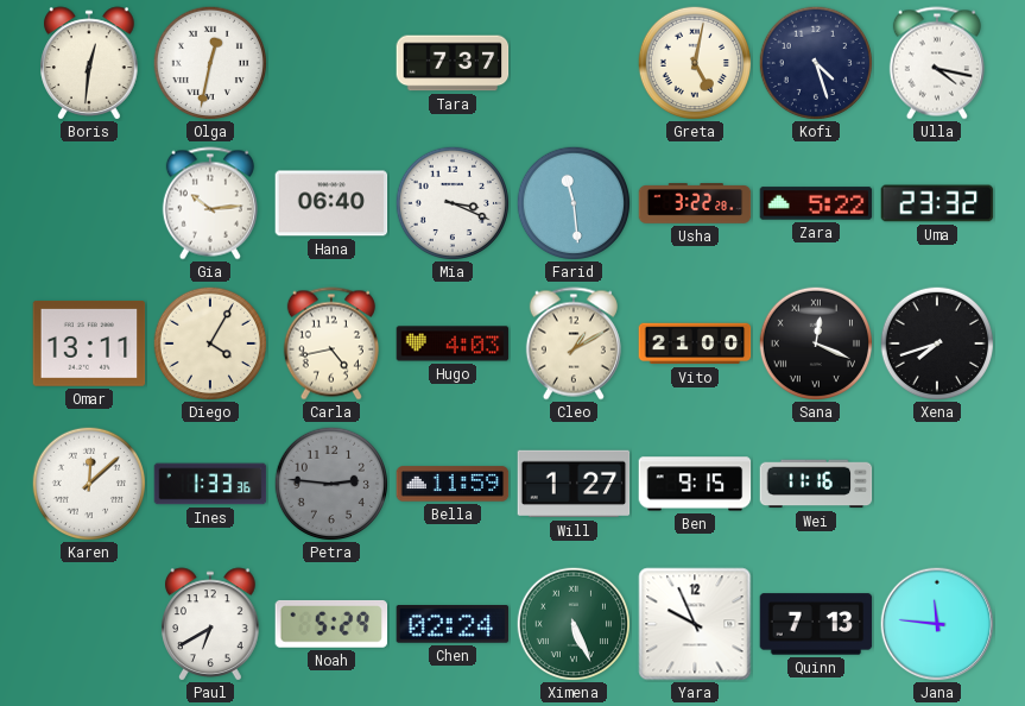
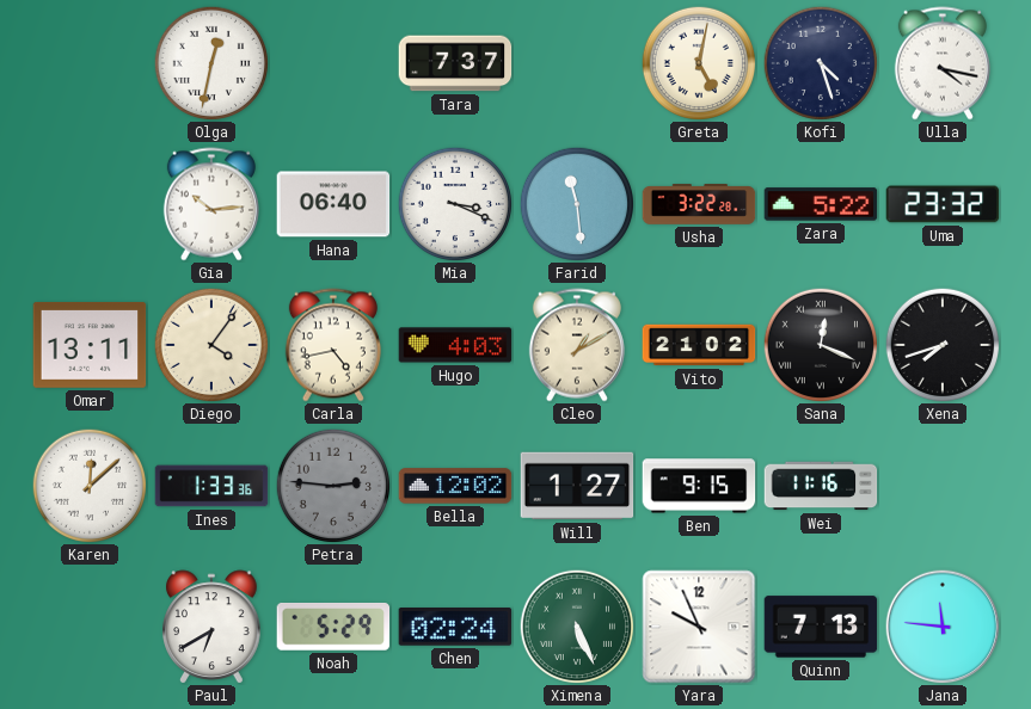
Boris: 12:31 -> none (89, 63)
Diego: 4:05 -> 4:06 (210, 344)
Vito: 21:00 -> 21:02 (699, 345)
Bella: 11:59 -> 12:02 (455, 486)
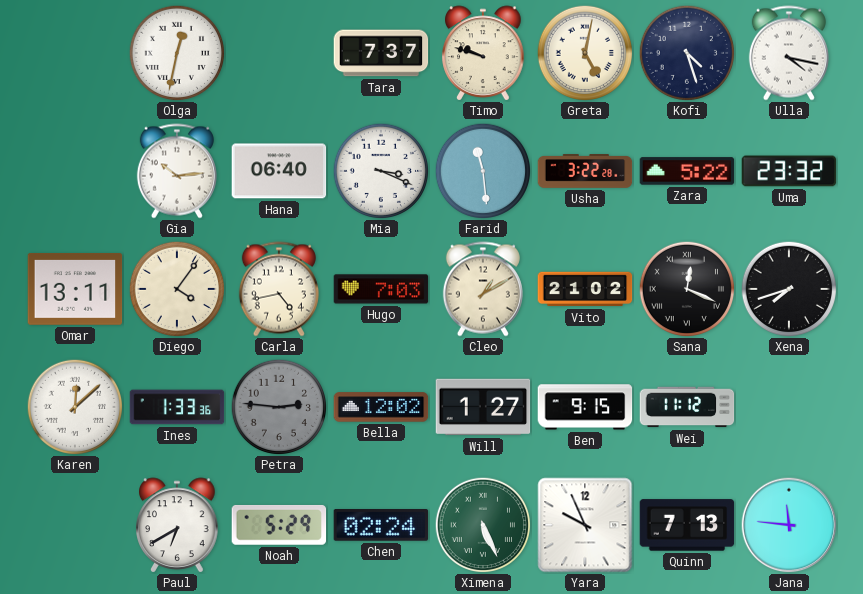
Timo: none -> 9:48 (483, 53)
Hugo: 4:03 -> 7:03 (381, 289)
Wei: 11:16 -> 11:12 (687, 407)
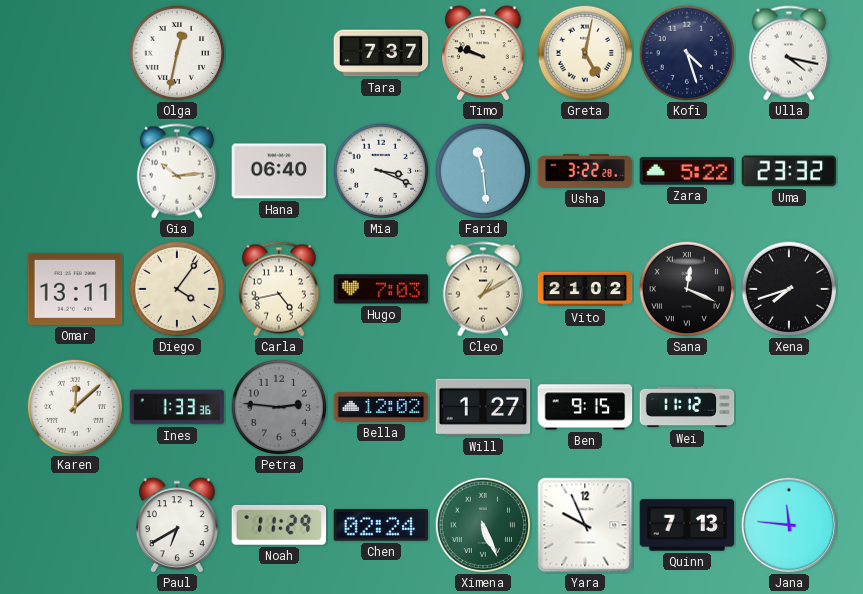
Noah: 5:29 -> 11:29 (279, 525)
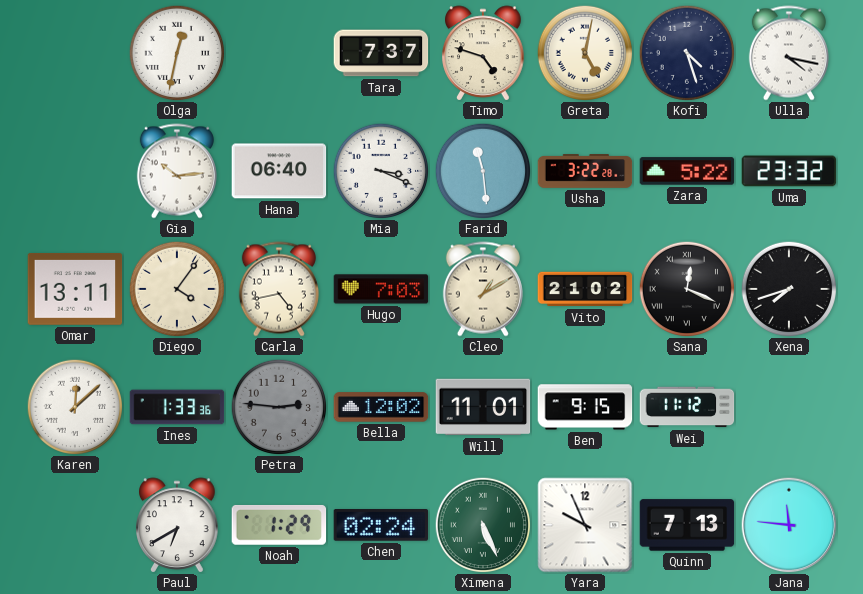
Timo: 9:48 -> 4:48 (483, 53)
Will: 1:27 -> 11:01 (483, 407)
Noah: 11:29 -> 1:29 (279, 525)
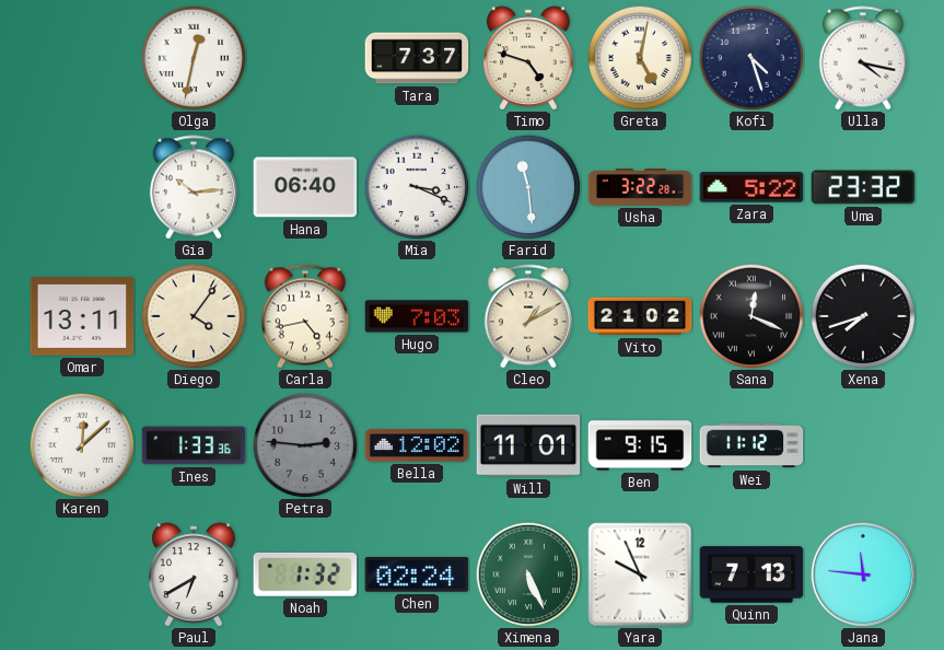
Noah: 1:29 -> 1:32 (305, 574)
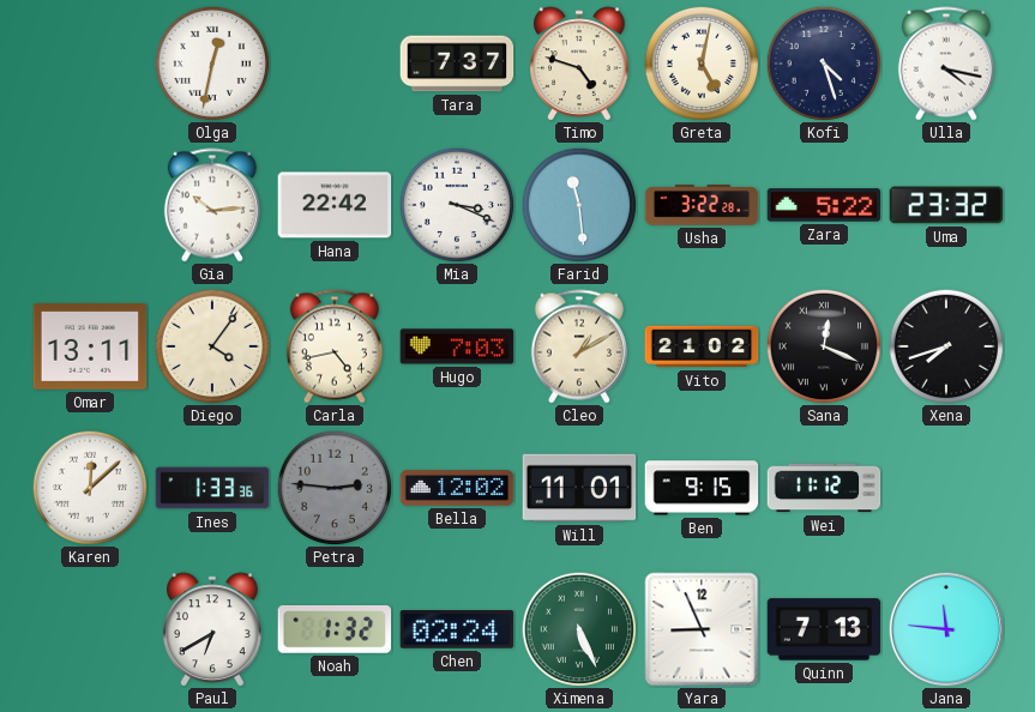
Hana: 06:40 -> 22:42 (335, 205)
Yara: 9:56 -> 8:56 (702, 629)
